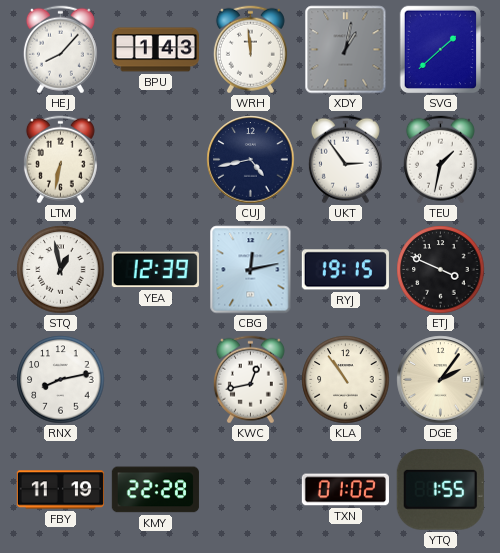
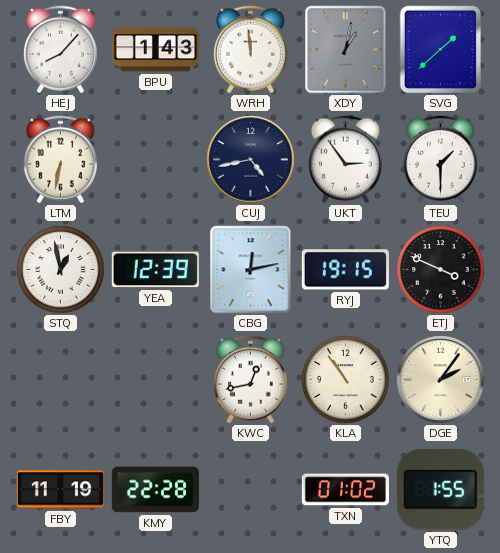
TEU: 1:32 -> 1:30 (440, 160)
RNX: 8:13 -> none (61, 380)
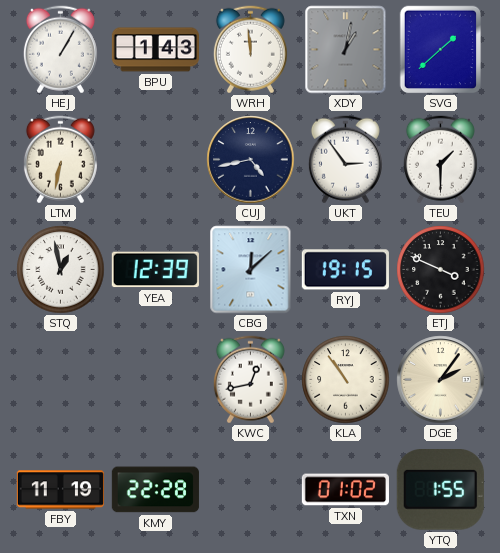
HEJ: 8:07 -> 1:05 (60, 50)
CBG: 12:13 -> 12:08 (251, 270)
